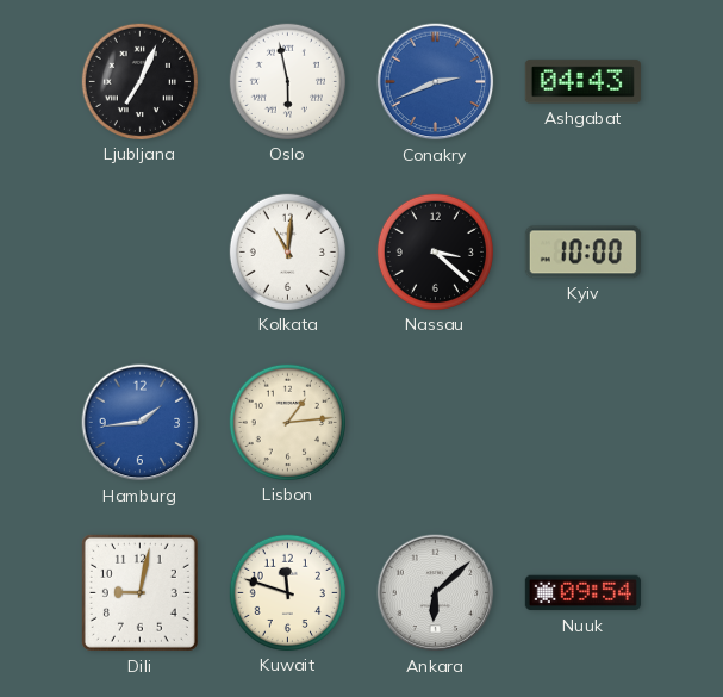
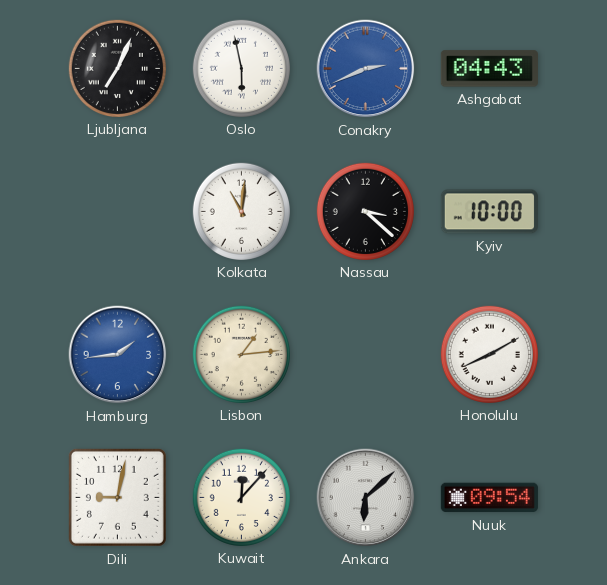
Honolulu: none -> 8:10 (489, 354)
Kuwait: 11:48 -> 12:07 (241, 497)
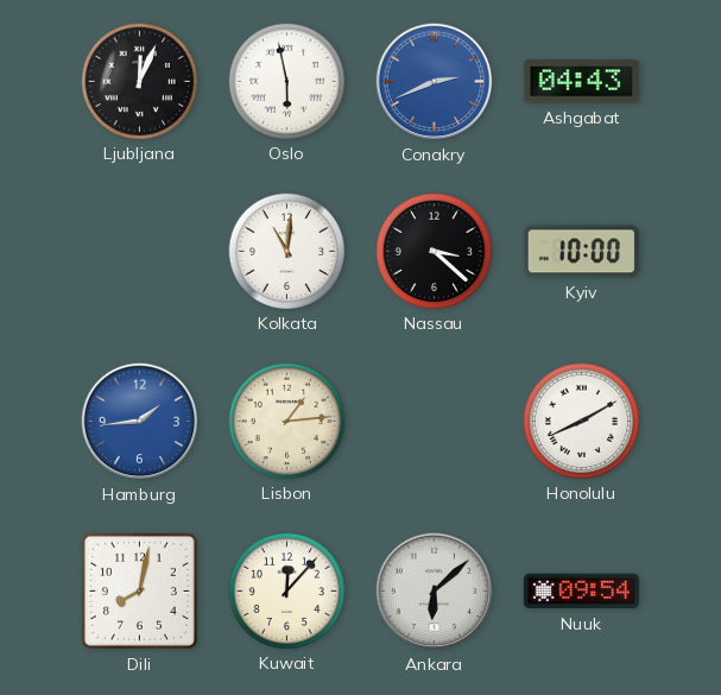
Ljubljana: 7:04 -> 12:04 (139, 81)
Dili: 9:02 -> 8:02 (139, 590)
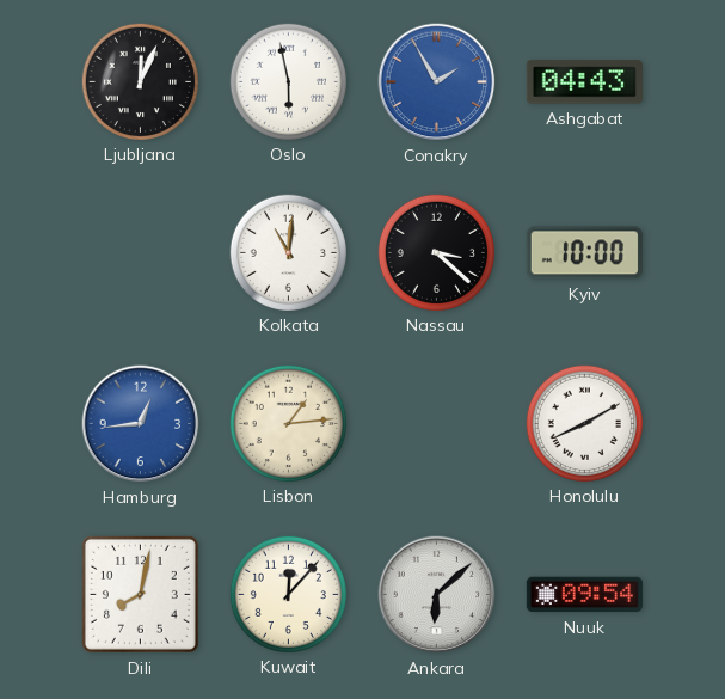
Conakry: 2:41 -> 1:55 (437, 82)
Hamburg: 1:44 -> 12:44 (141, 424)
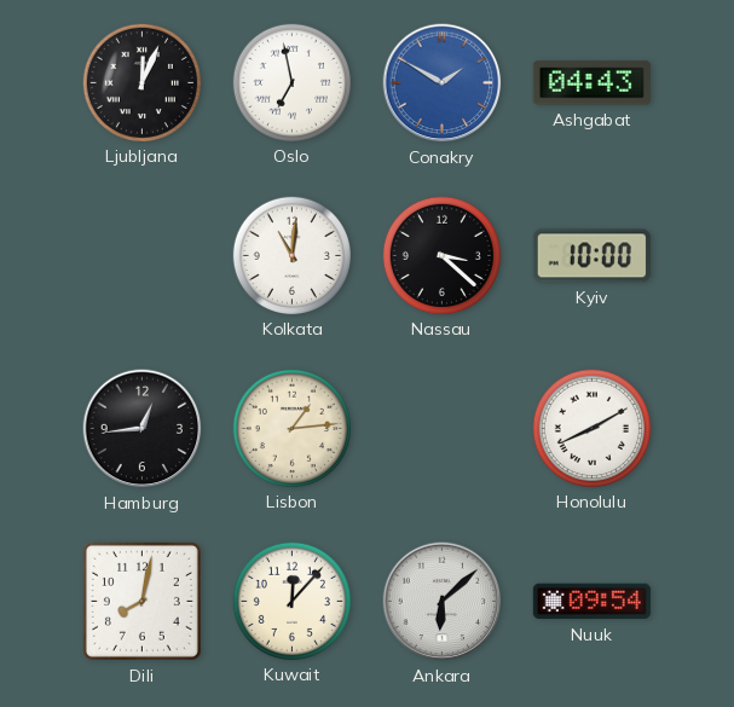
Oslo: 5:58 -> 6:58 (291, 82)
Conakry: 1:55 -> 1:50 (443, 83)
Hamburg dial: blue -> black (143, 429)
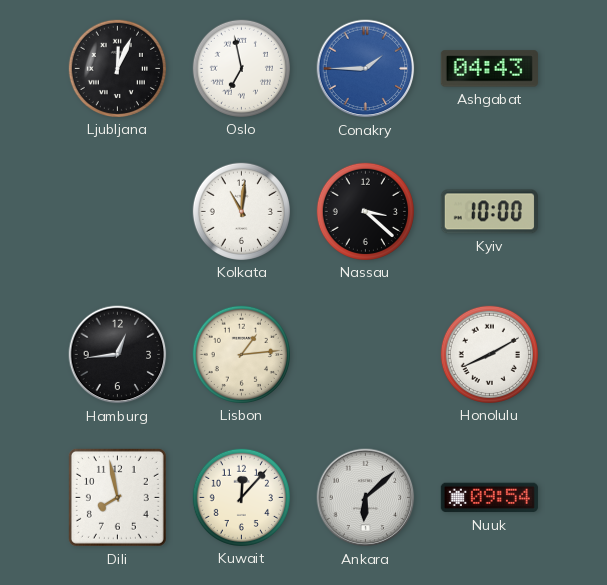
Conakry: 1:50 -> 1:45 (366, 69)
Dili: 8:02 -> 7:58 (117, 497)
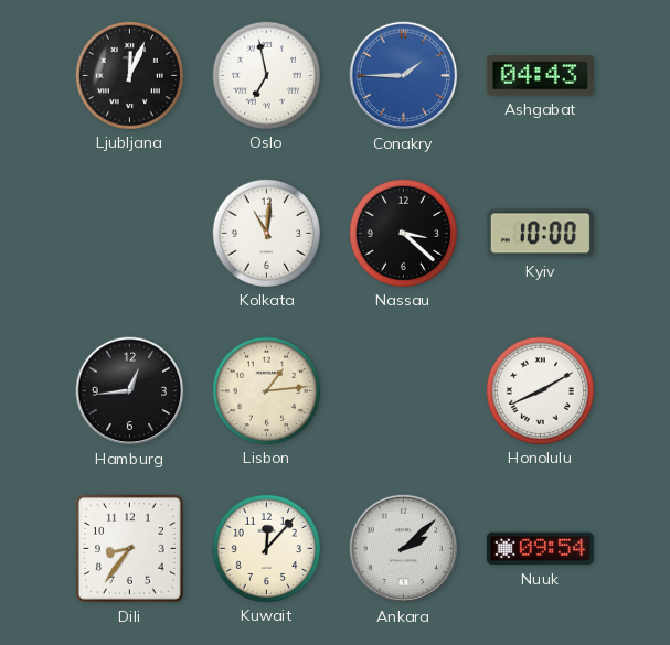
Dili: 7:58 -> 8:36 (129, 548)
Ankara: 6:08 -> 2:08 (404, 549)
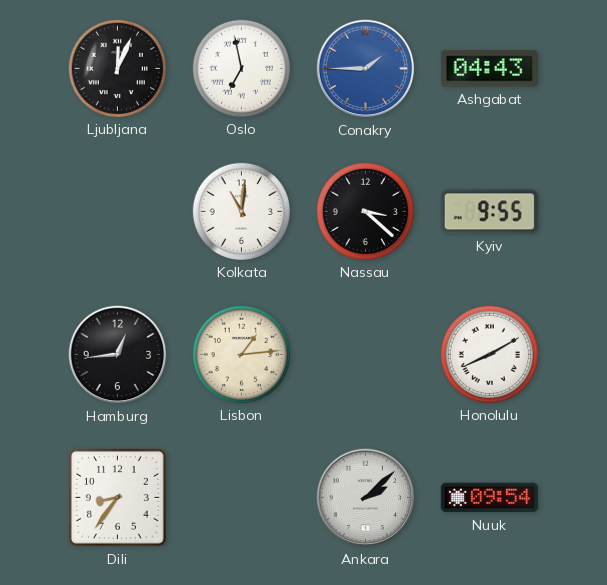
Kyiv: 10:00 -> 9:55 (489, 212)
Kuwait: 12:07 -> none (266, 548)
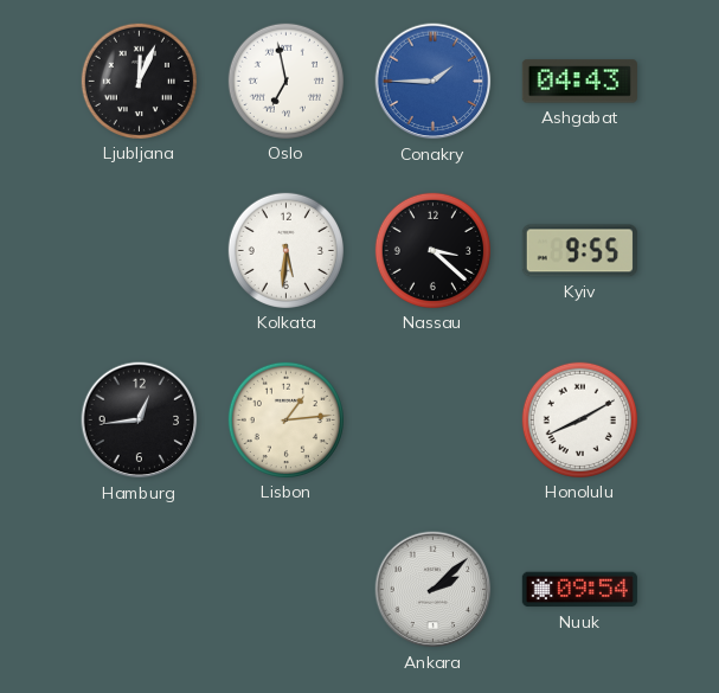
Kolkata: 11:01 -> 5:31 (285, 250)
Dili: 8:36 -> none (117, 497)
